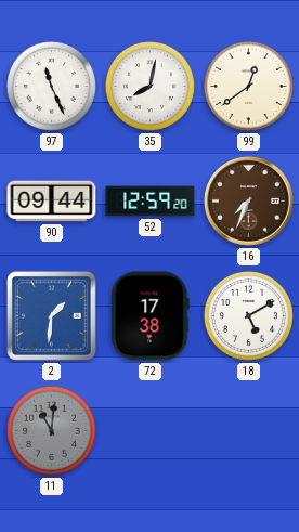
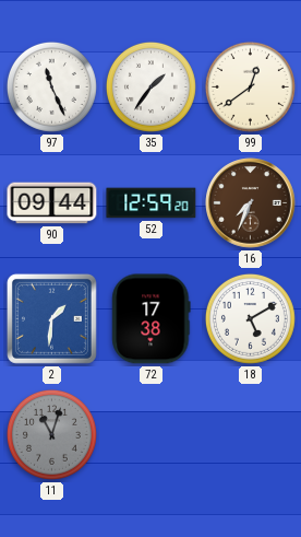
35: 8:02 -> 1:36 (150, 86)
11: 11:01 -> 11:03 (51, 434)
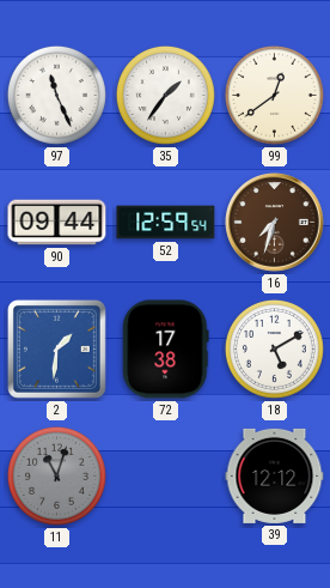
52: 12:59:20 -> 12:59:54 (166, 223)
16: 7:34 -> 7:33 (275, 223)
39: none -> 12:12 (275, 475)
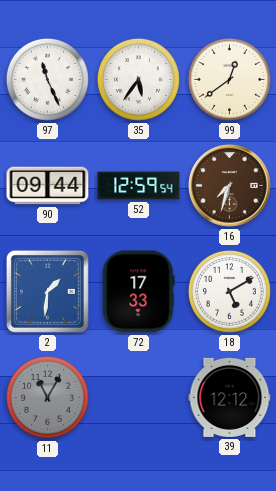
35: 1:36 -> 5:36 (138, 79)
72: 17:38 -> 17:33 (139, 292)
11: 11:03 -> 11:05 (47, 397)
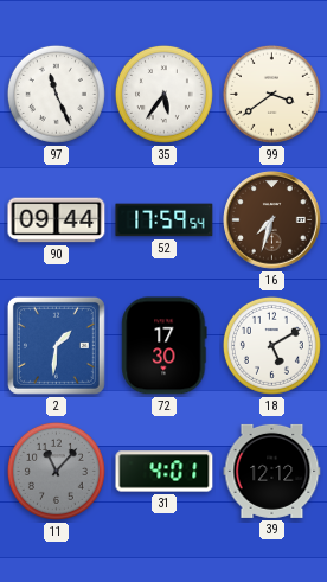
99: 12:39 -> 3:39 (271, 94)
52: 12:59 -> 17:59 (165, 220)
72: 17:33 -> 17:30 (165, 346)
11: 11:05 -> 11:07 (56, 471)
31: none -> 4:01 (165, 472)
